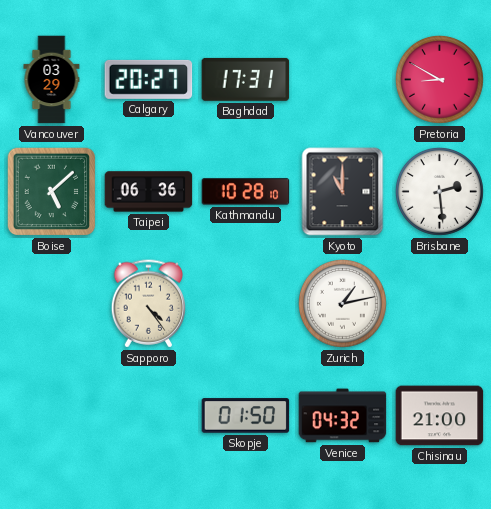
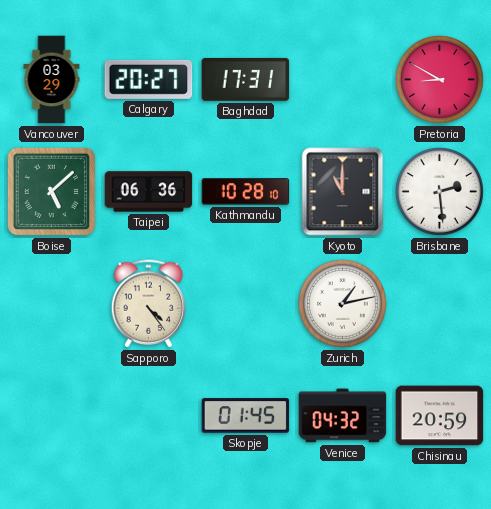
Skopje: 01:50 -> 01:45 (246, 416)
Chisinau: 21:00 -> 20:59 (440, 416)
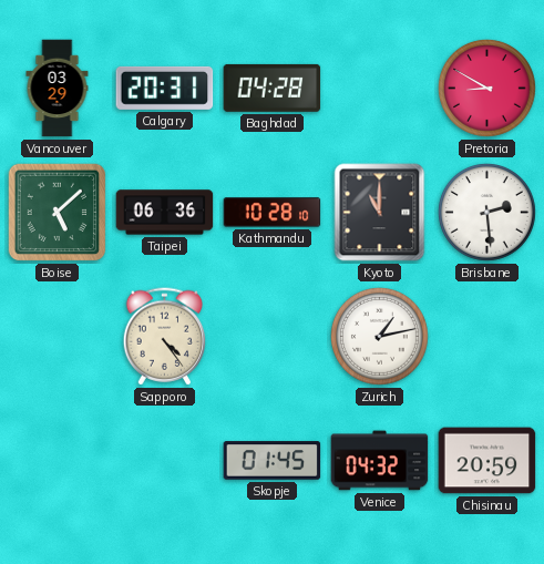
Calgary: 20:27 -> 20:31 (165, 88)
Baghdad: 17:31 -> 04:28 (273, 88)
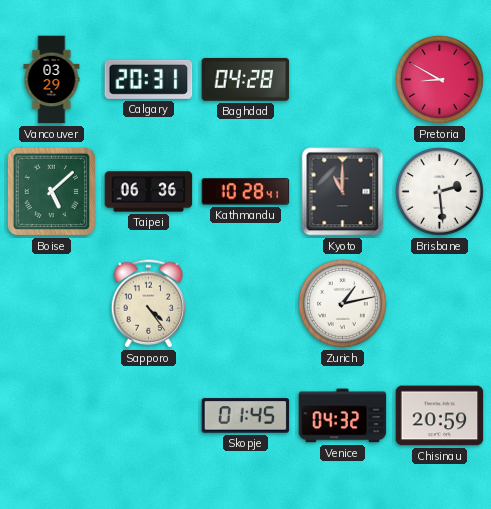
Kathmandu: 10:28:10 -> 10:28:41 (246, 192)
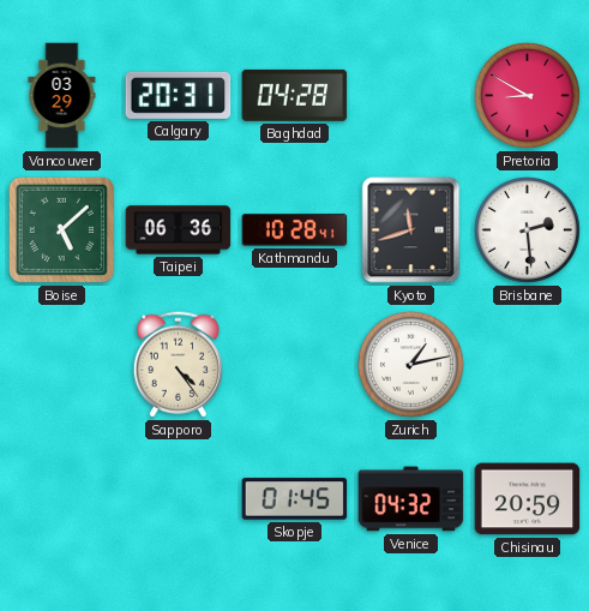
Kyoto: 11:00 -> 11:42 (411, 230)
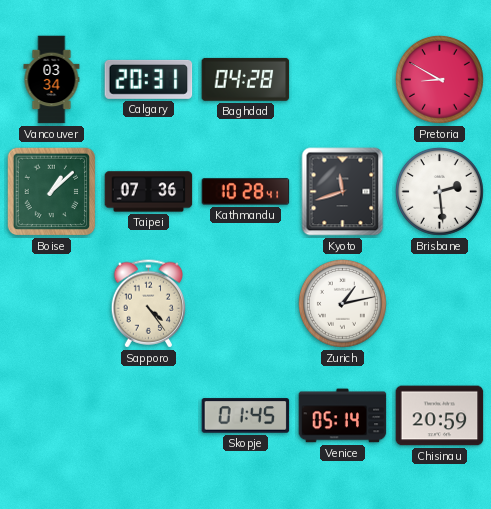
Vancouver: 03:29 -> 03:34 (52, 80)
Boise: 5:08 -> 1:08 (52, 192)
Taipei: 06:36 -> 07:36 (149, 192)
Venice: 04:32 -> 05:14 (343, 416)
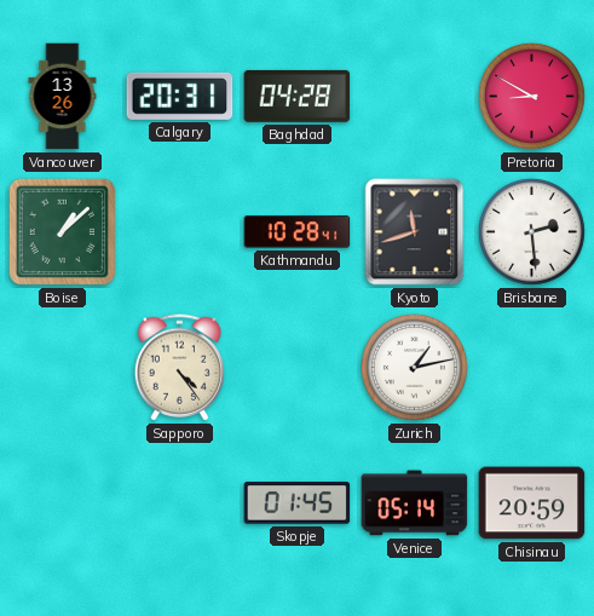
Vancouver: 03:34 -> 13:26 (63, 97)
Taipei: 07:36 -> none (149, 192)
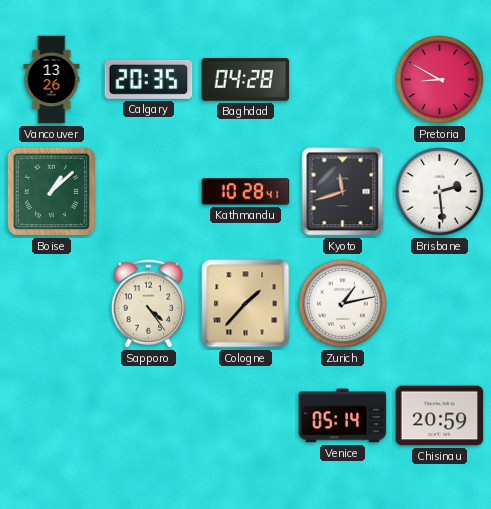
Calgary: 20:31 -> 20:35 (149, 79)
Cologne: none -> 1:37 (246, 304)
Skopje: 01:45 -> none (298, 503)
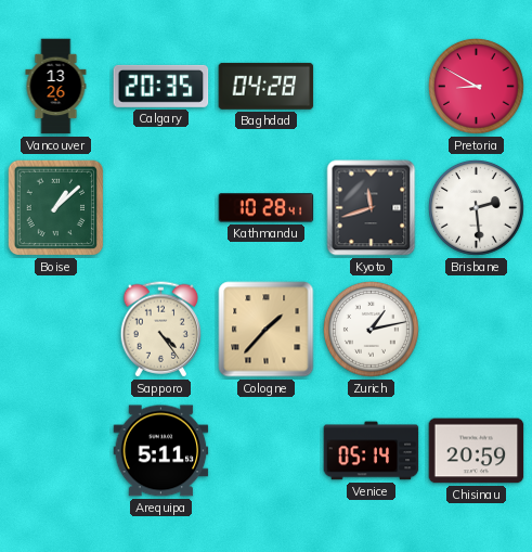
Arequipa: none -> 5:11 (161, 451)
